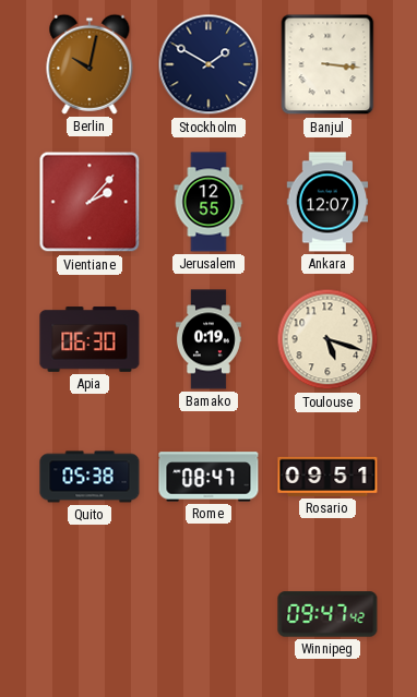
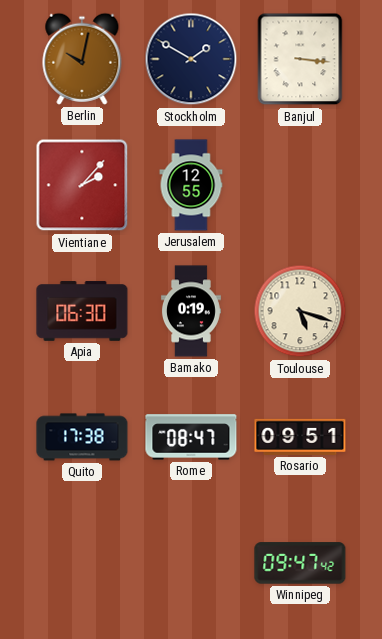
Ankara: 12:07 -> none (327, 202)
Quito: 05:38 -> 17:38 (82, 437)
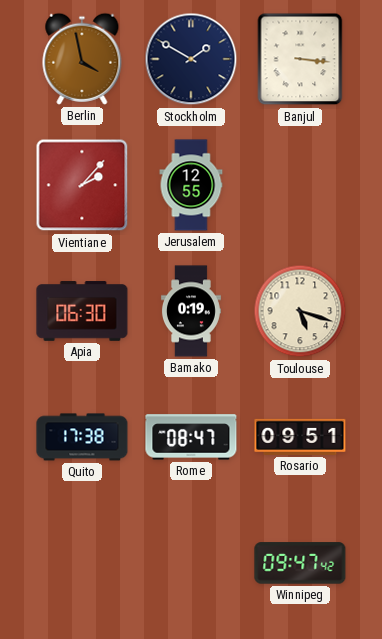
Berlin: 10:02 -> 3:58 (82, 59)
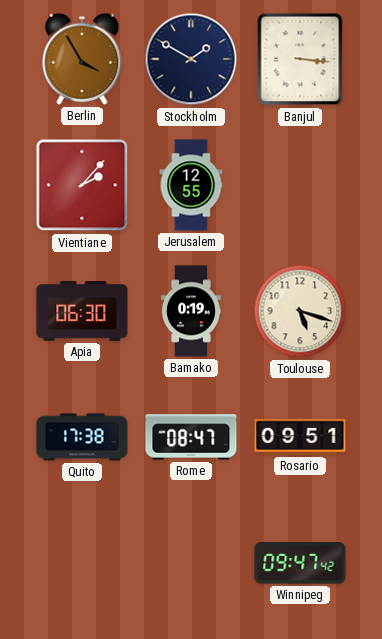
Berlin: 3:58 -> 3:55 (82, 59)
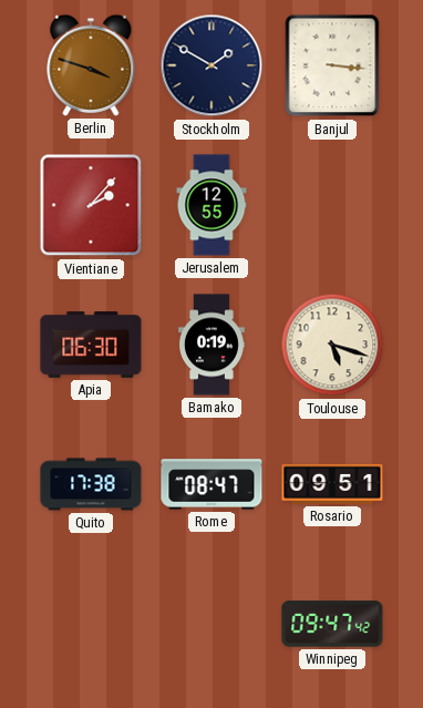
Berlin: 3:55 -> 3:48 (91, 65)
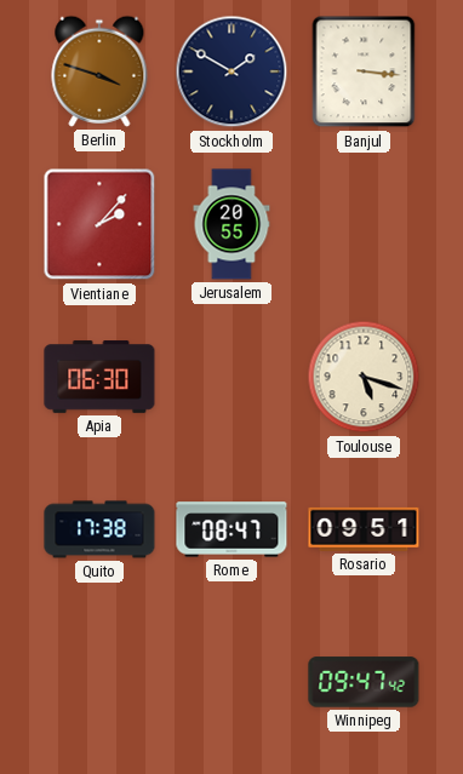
Jerusalem: 12:55 -> 20:55 (232, 224)
Bamako: 0:19 -> none (211, 345)
